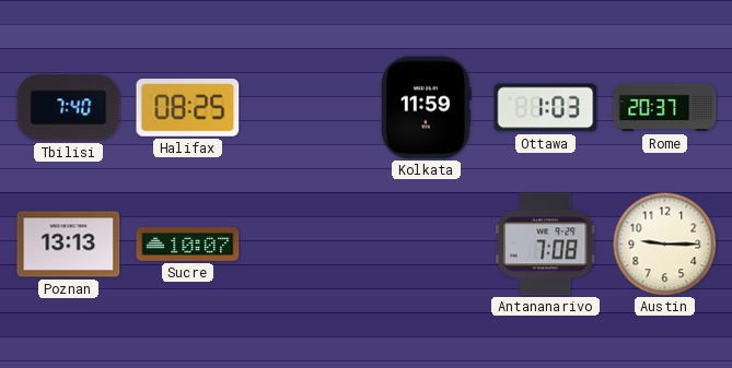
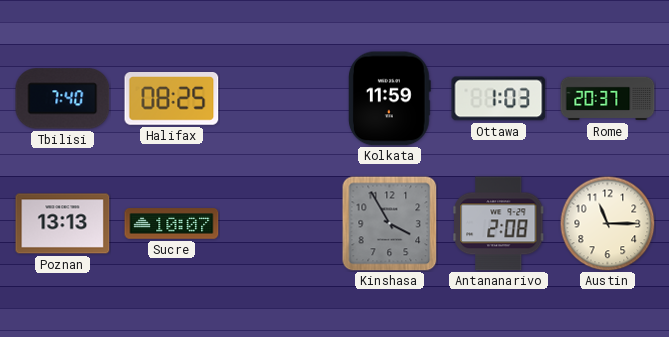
Kinshasa: none -> 3:55 (390, 224)
Antananarivo: 7:08 -> 2:08 (499, 224)
Austin: 9:15 -> 11:15 (607, 223)
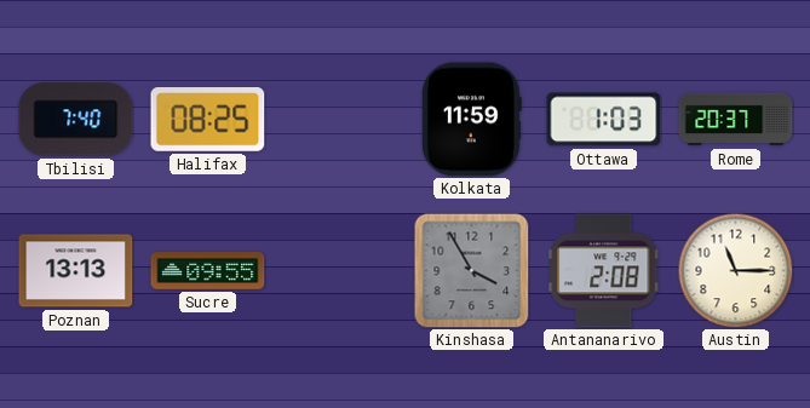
Sucre: 10:07 -> 09:55 (208, 271)
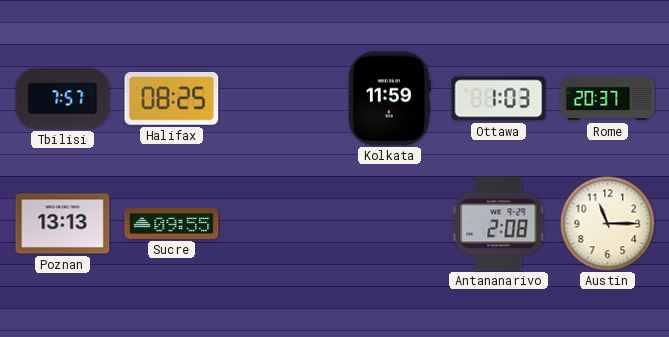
Tbilisi: 7:40 -> 7:57 (63, 99)
Kinshasa: 3:55 -> none (472, 271)
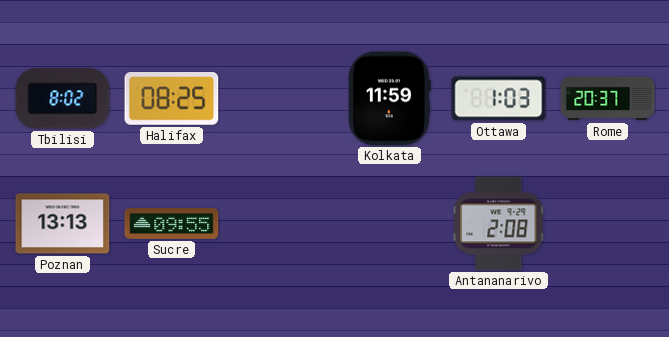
Tbilisi: 7:57 -> 8:02 (63, 99)
Austin: 11:15 -> none (607, 223)
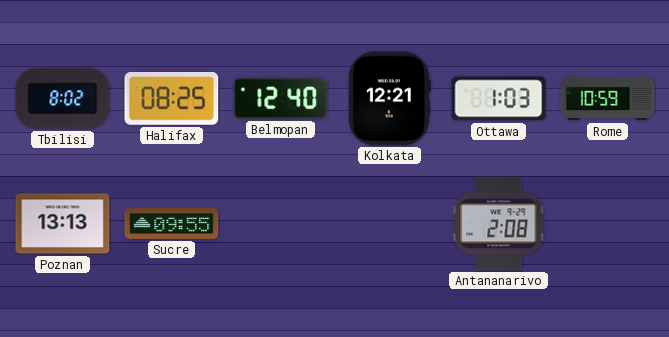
Belmopan: none -> 12:40 (281, 98)
Kolkata: 11:59 -> 12:21 (389, 99)
Rome: 20:37 -> 10:59 (608, 99)
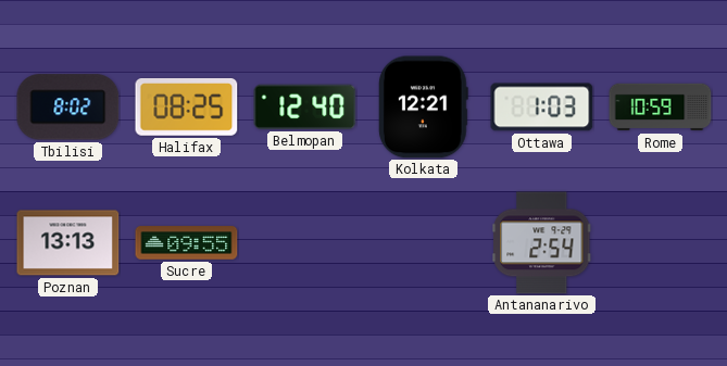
Antananarivo: 2:08 -> 2:54 (542, 243)
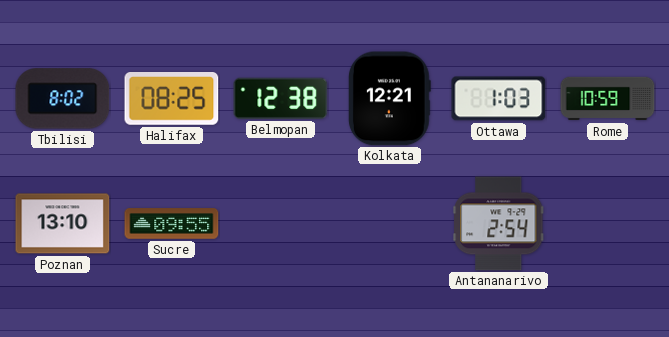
Belmopan: 12:40 -> 12:38 (281, 98)
Poznan: 13:13 -> 13:10 (63, 224)
